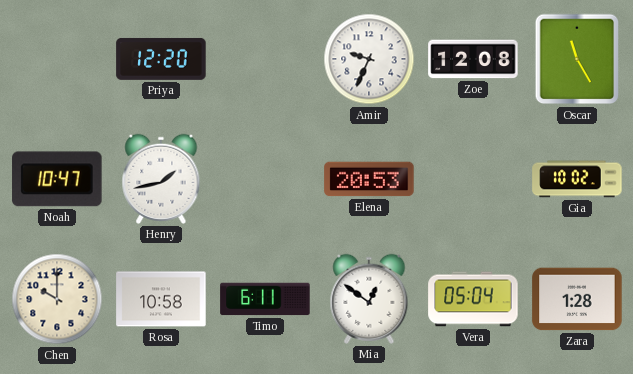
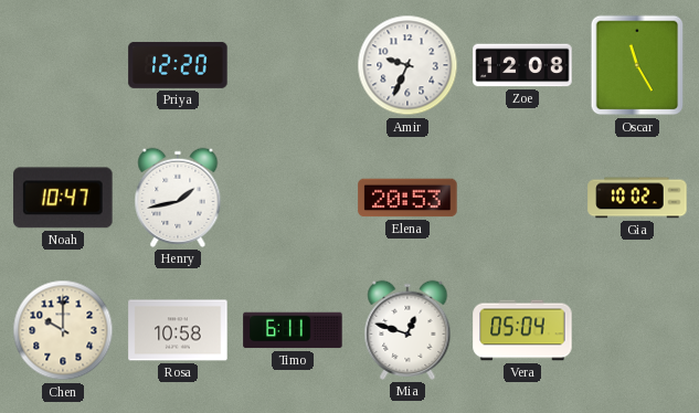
Mia: 12:51 -> 12:48 (407, 330)
Zara: 1:28 -> none (577, 299)
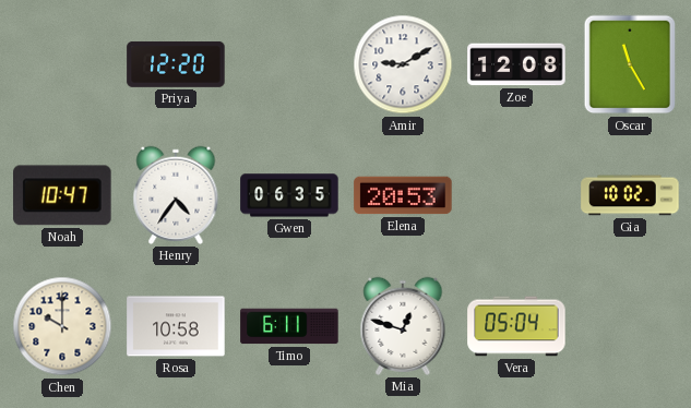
Amir: 9:34 -> 9:10 (403, 64)
Henry: 1:43 -> 4:36 (176, 195)
Gwen: none -> 06:35 (289, 195)
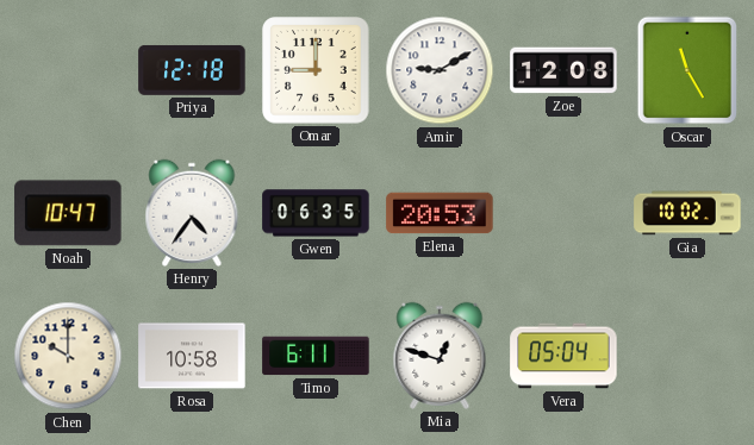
Priya: 12:20 -> 12:18 (192, 70)
Omar: none -> 9:00 (316, 70)
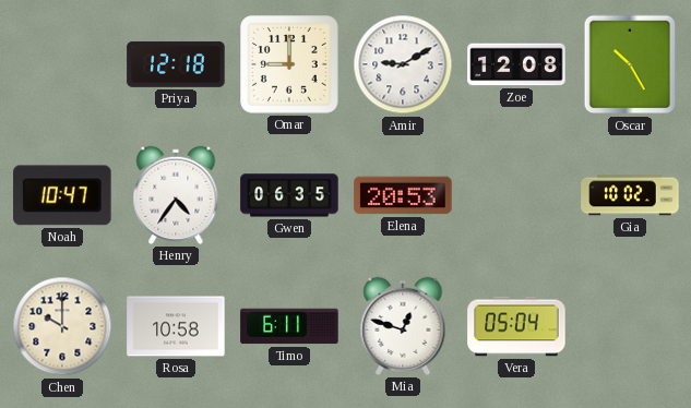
Oscar: 11:25 -> 10:25 (630, 64)
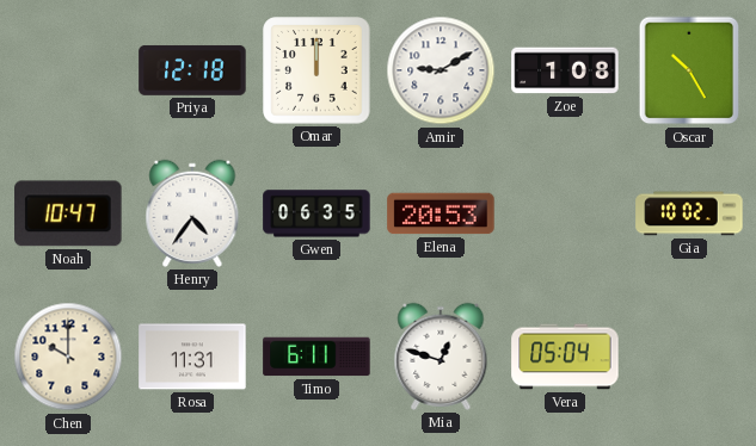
Omar: 9:00 -> 12:00 (316, 70)
Zoe: 12:08 -> 1:08 (565, 70)
Rosa: 10:58 -> 11:31 (192, 357)
